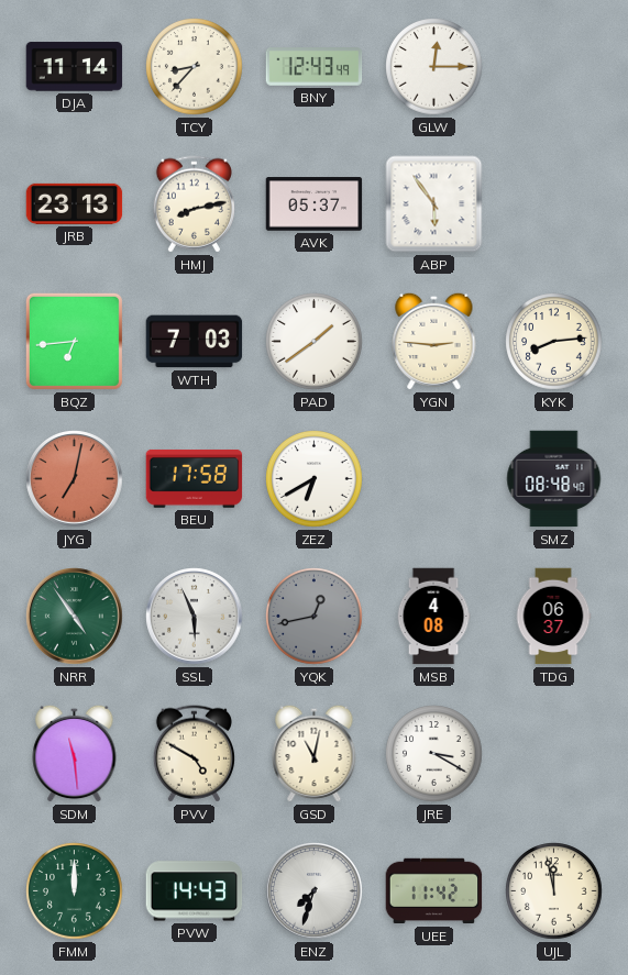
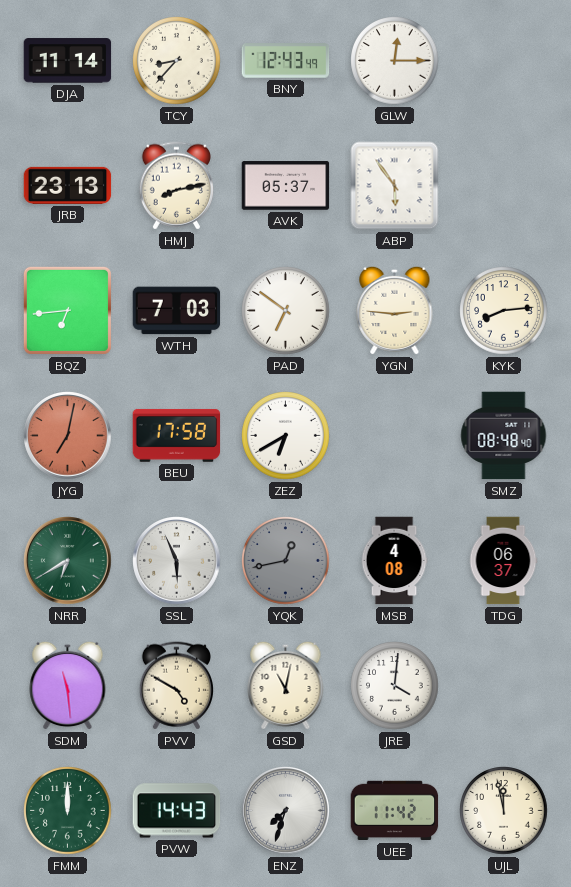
PAD: 1:39 -> 6:51 (286, 311)
NRR: 4:54 -> 6:40 (68, 561)
JRE: 3:20 -> 4:01 (395, 686)
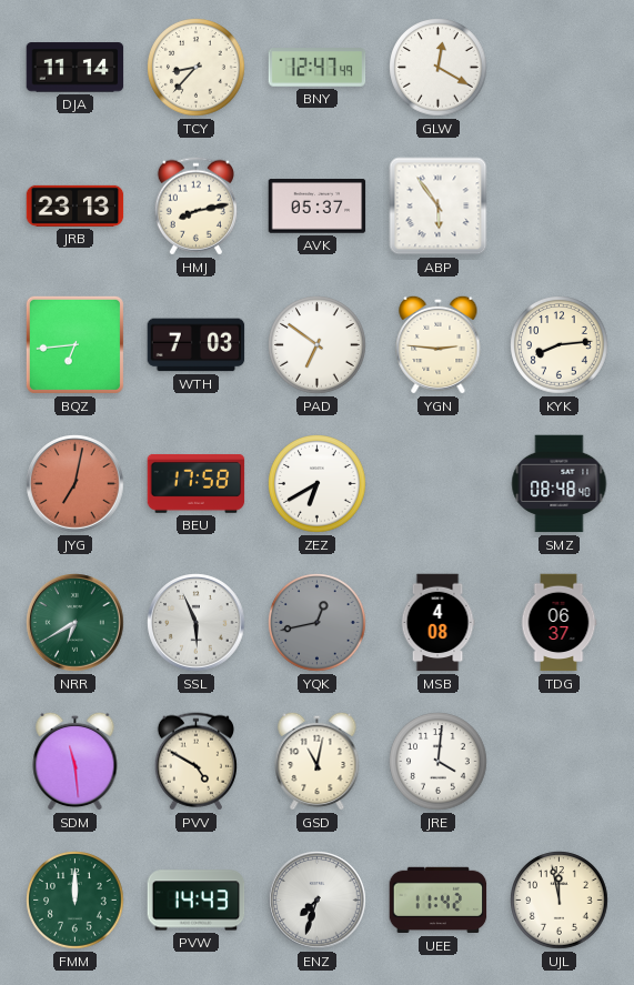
BNY: 12:43 -> 12:47 (318, 68)
GLW: 12:15 -> 12:20 (439, 68)
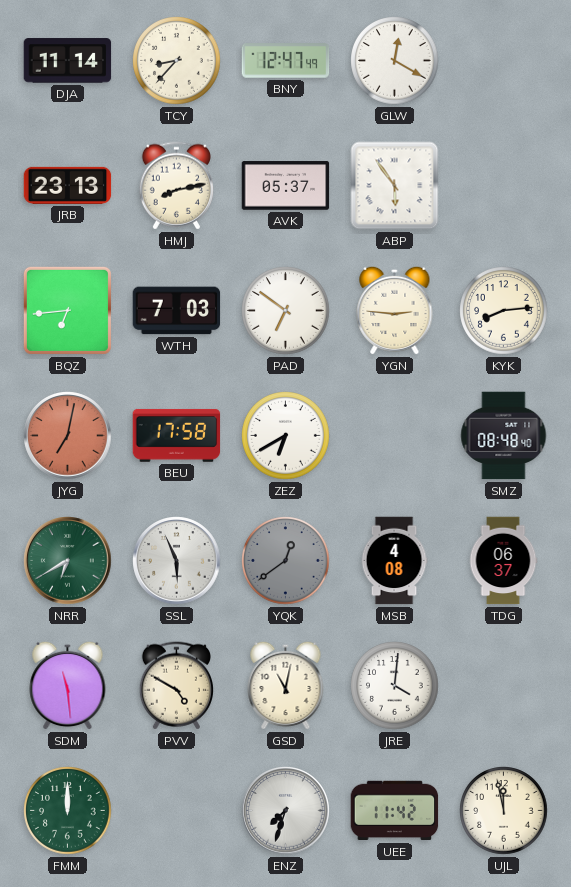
YQK: 12:43 -> 12:39 (286, 561)
PVW: 14:43 -> none (197, 901)
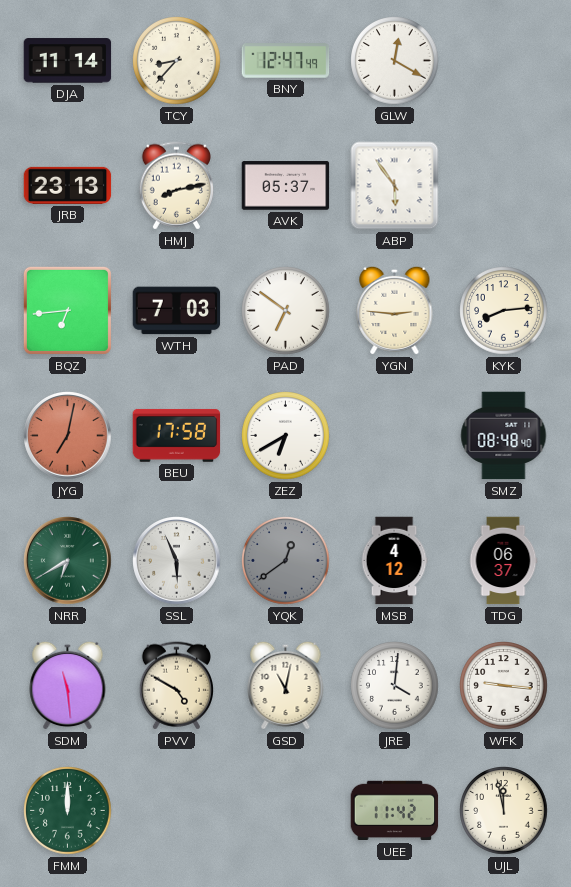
MSB: 4:08 -> 4:12 (394, 561)
WFK: none -> 9:16 (504, 686)
ENZ: 7:33 -> none (286, 811)
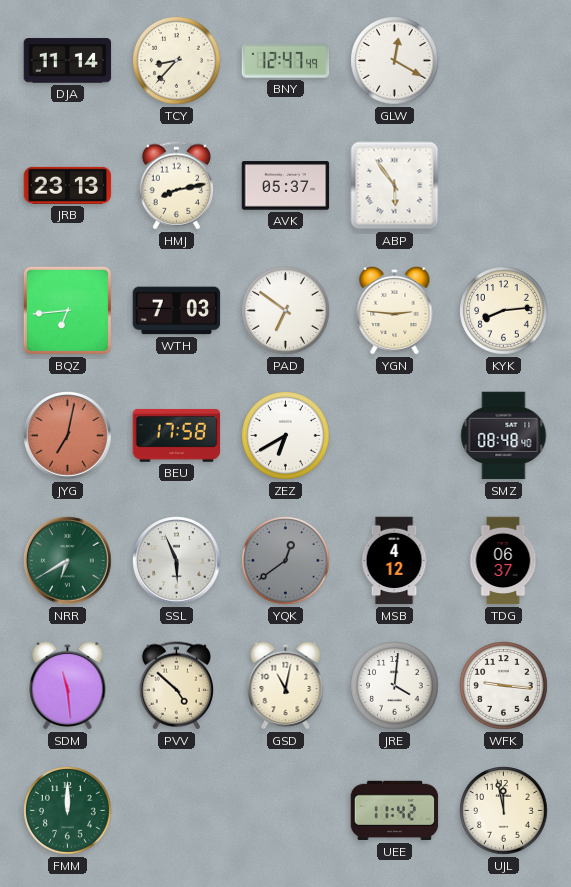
PVV: 4:50 -> 4:52 (176, 686)
